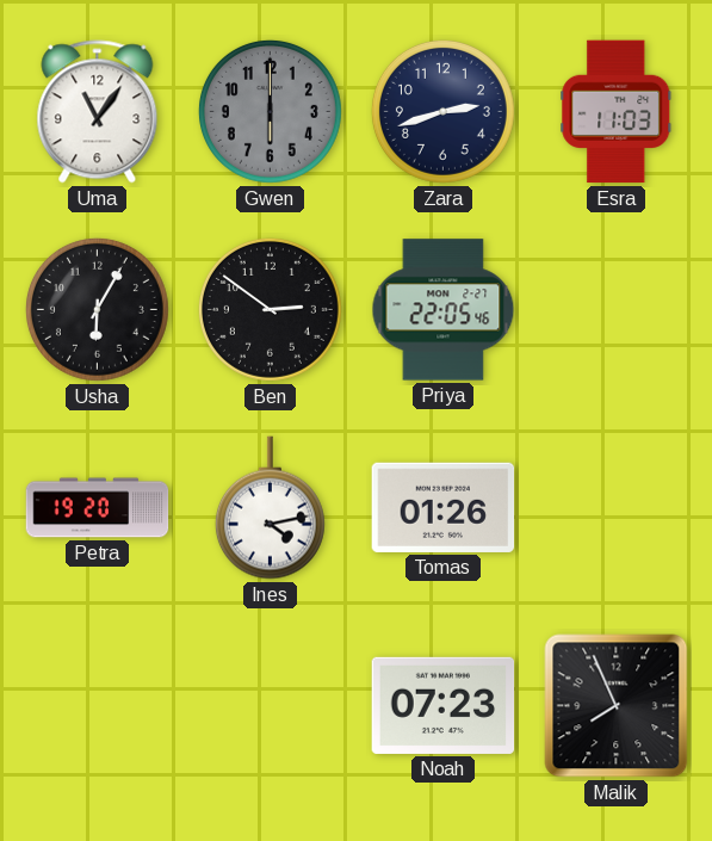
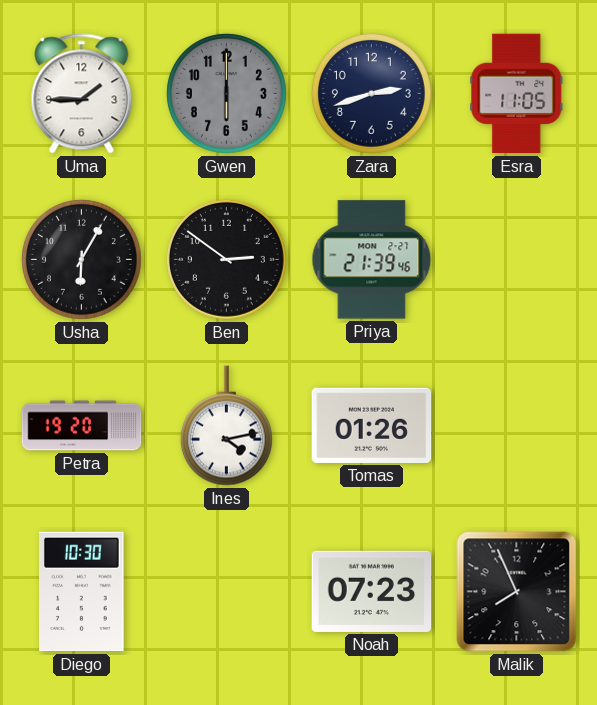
Uma: 11:06 -> 1:45 (82, 94)
Esra: 11:03 -> 11:05 (517, 94)
Priya: 22:05 -> 21:39 (372, 260)
Diego: none -> 10:30 (82, 592)
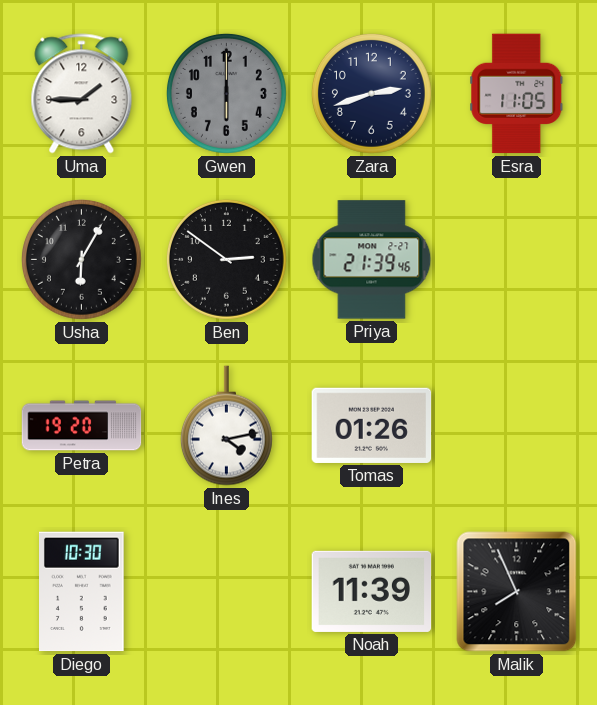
Noah: 07:23 -> 11:39 (372, 591)
